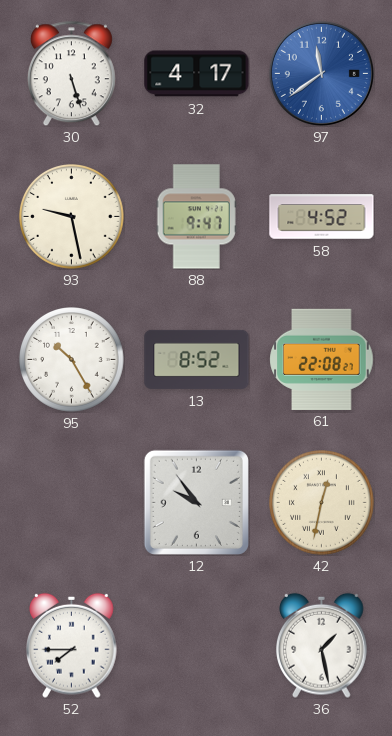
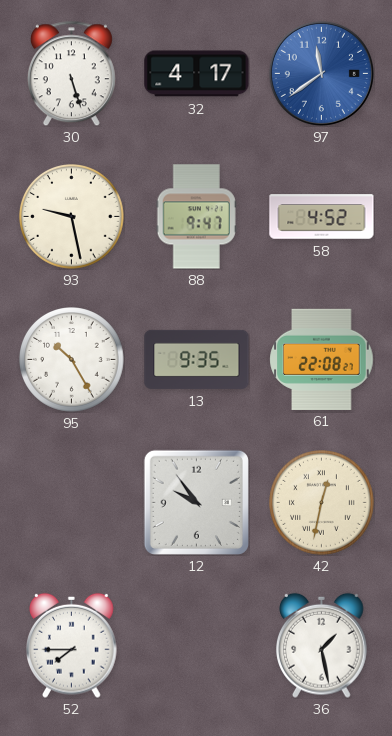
13: 8:52 -> 9:35 (197, 359)
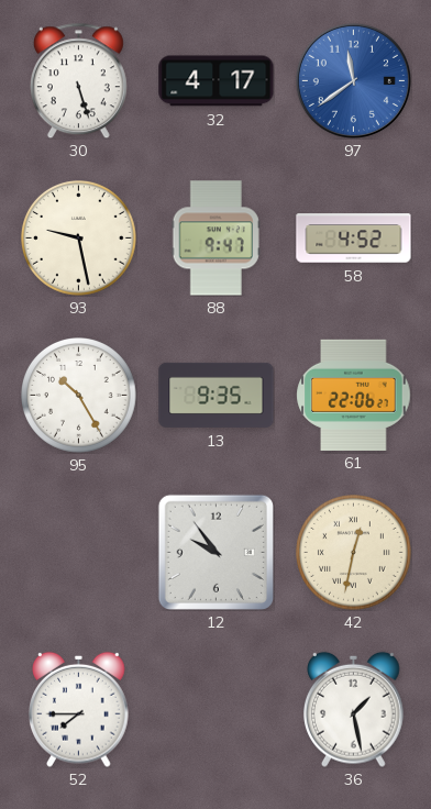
61: 22:08 -> 22:06 (354, 395)
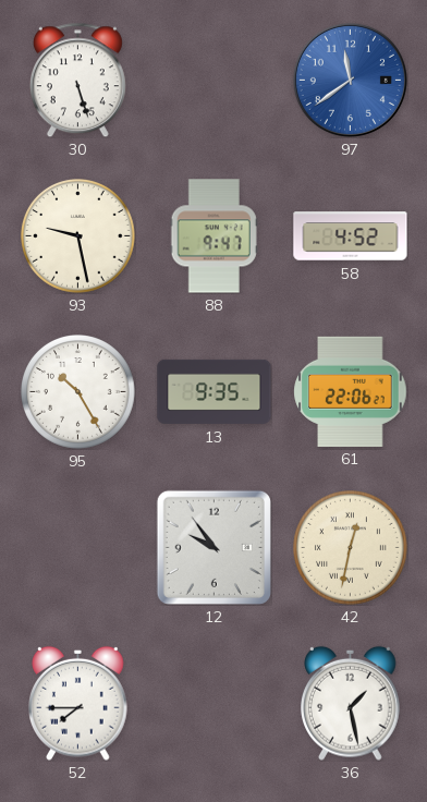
32: 4:17 -> none (217, 81)
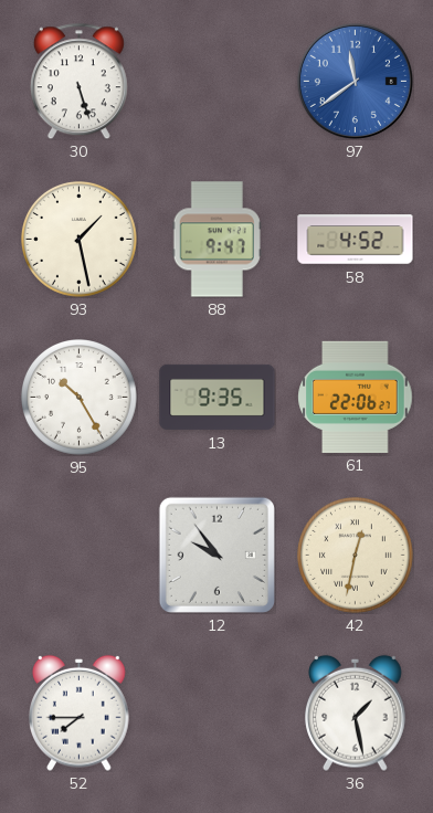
93: 9:28 -> 1:28 (80, 240)
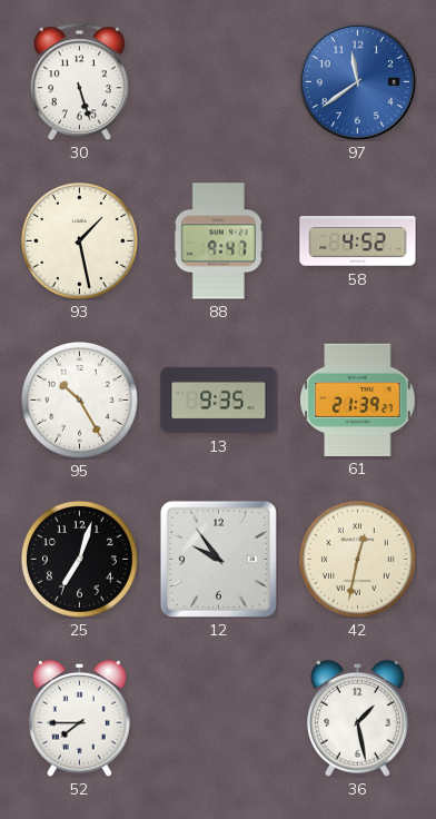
61: 22:06 -> 21:39 (358, 399)
25: none -> 7:03 (80, 560)
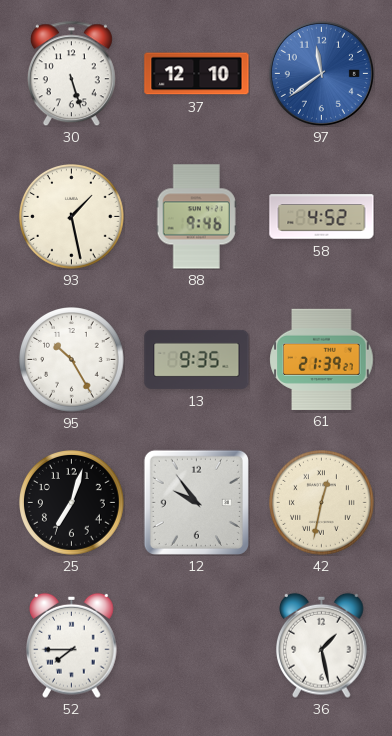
37: none -> 12:10 (197, 74)
88: 9:47 -> 9:46 (196, 217)
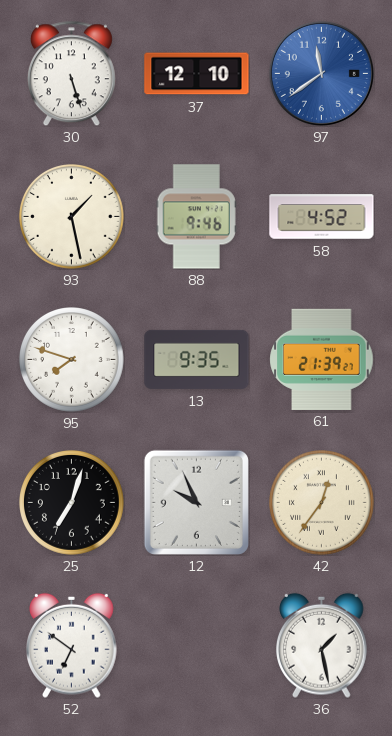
95: 10:25 -> 7:48 (72, 360)
12: 9:54 -> 9:56 (196, 502)
42: 12:32 -> 12:36 (322, 503)
52: 7:45 -> 6:51 (72, 645)
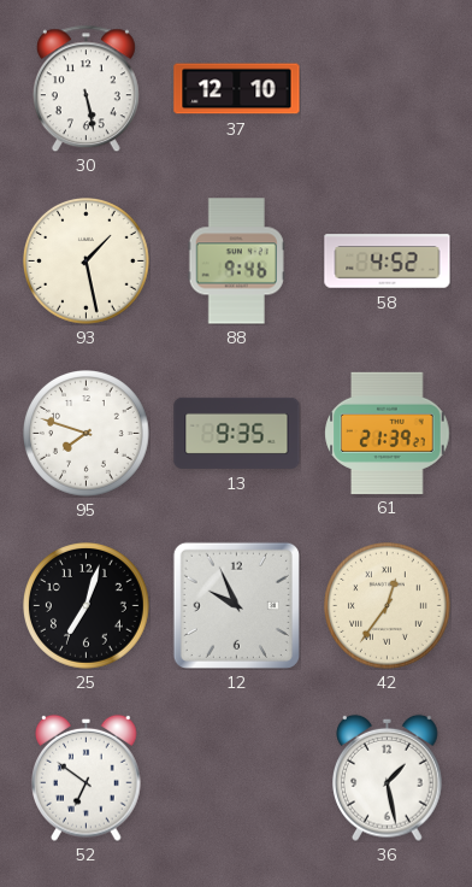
30: 5:27 -> 5:28 (85, 88)
97: 11:39 -> none (321, 73)
